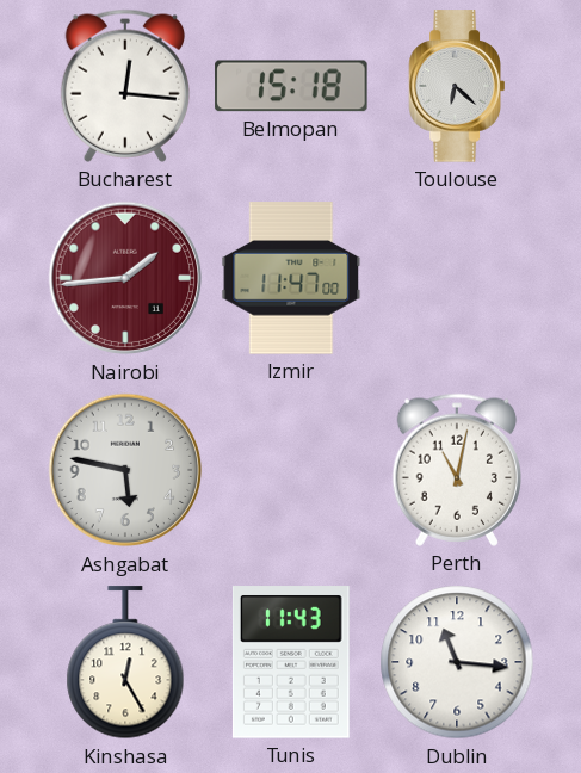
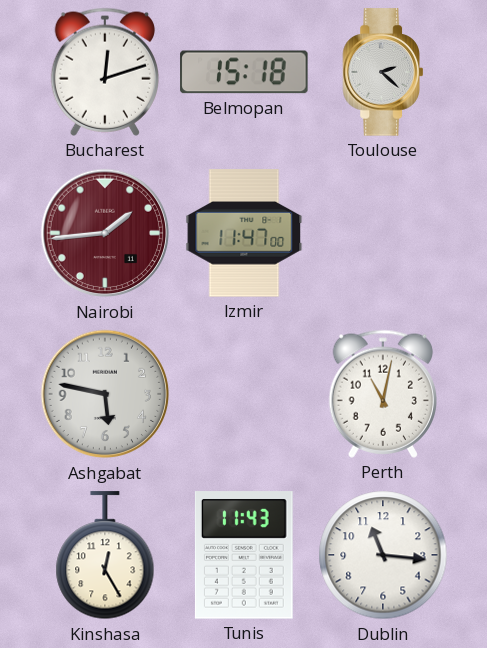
Bucharest: 12:16 -> 12:12 (104, 72)
Toulouse: 6:22 -> 2:22 (383, 72)
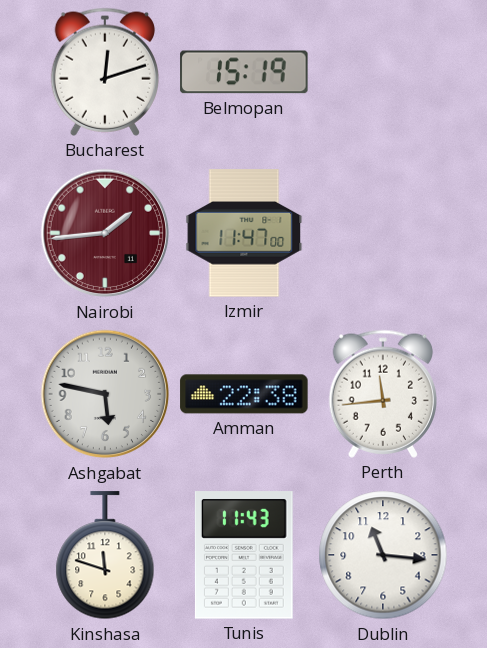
Belmopan: 15:18 -> 15:19 (244, 72)
Toulouse: 2:22 -> none (383, 72)
Amman: none -> 22:38 (244, 394)
Perth: 11:02 -> 11:44 (382, 394)
Kinshasa: 12:25 -> 11:48 (105, 556)
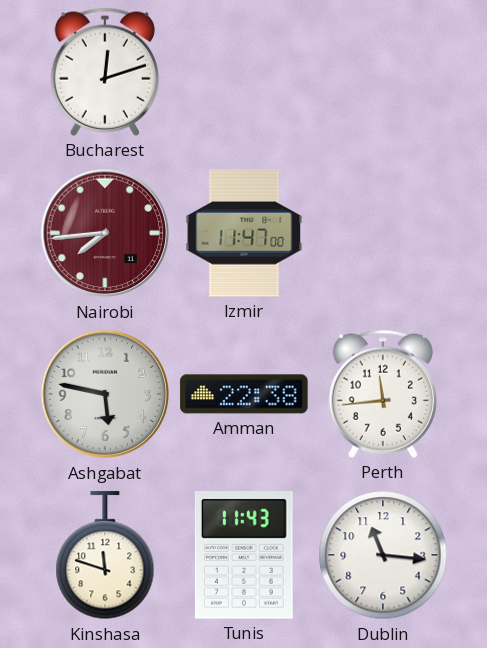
Belmopan: 15:19 -> none (244, 72)
Nairobi: 1:44 -> 7:44 (105, 233)
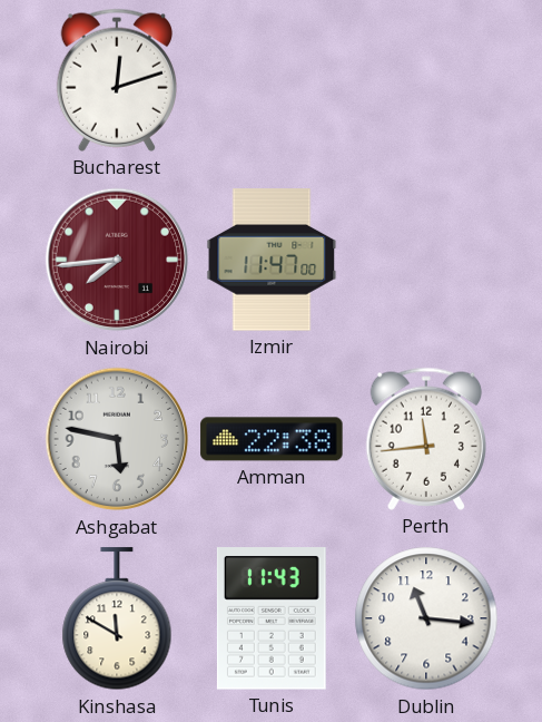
Kinshasa: 11:48 -> 11:50 (117, 619)
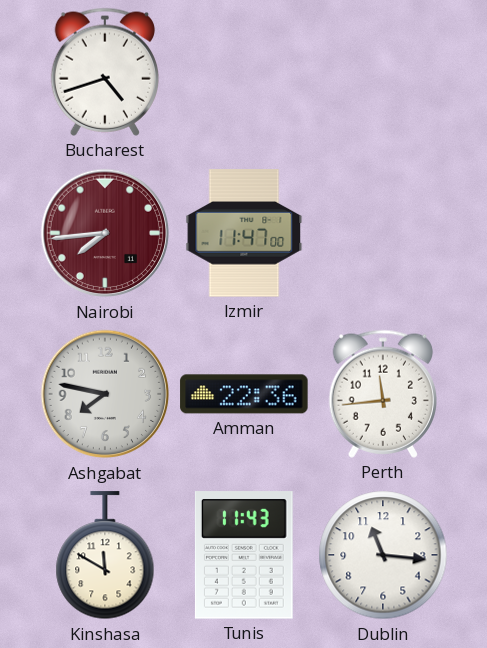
Bucharest: 12:12 -> 4:42 (104, 72)
Ashgabat: 5:47 -> 7:47 (105, 394)
Amman: 22:38 -> 22:36 (244, 394)
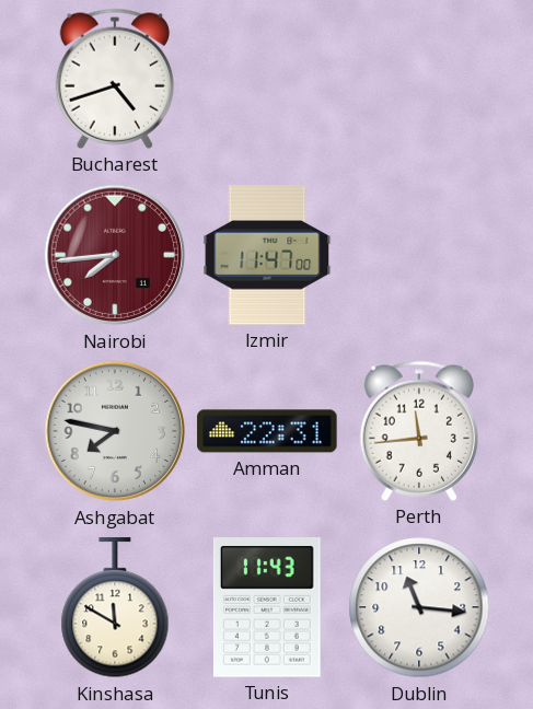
Amman: 22:36 -> 22:31 (267, 431)
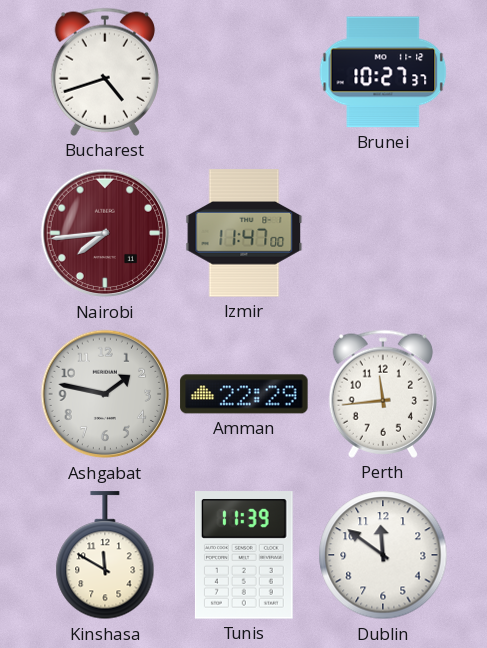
Brunei: none -> 10:27 (383, 72)
Ashgabat: 7:47 -> 1:47 (105, 394)
Amman: 22:31 -> 22:29 (244, 394)
Tunis: 11:43 -> 11:39 (244, 555)
Dublin: 11:16 -> 11:51 (383, 555)
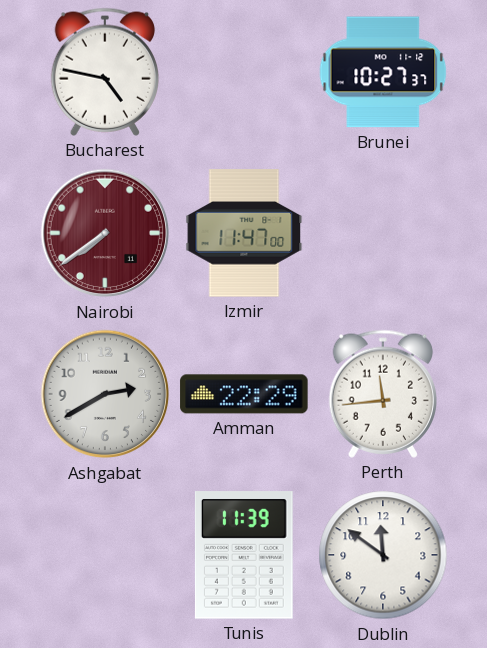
Bucharest: 4:42 -> 4:47 (104, 72)
Nairobi: 7:44 -> 7:39 (105, 233)
Ashgabat: 1:47 -> 2:40 (105, 394)
Kinshasa: 11:50 -> none (105, 556)
